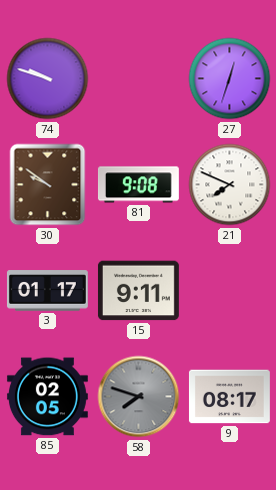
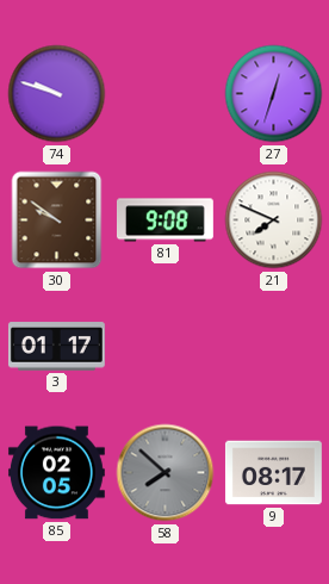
15: 9:11 -> none (138, 291)
58: 7:48 -> 7:52 (166, 473)
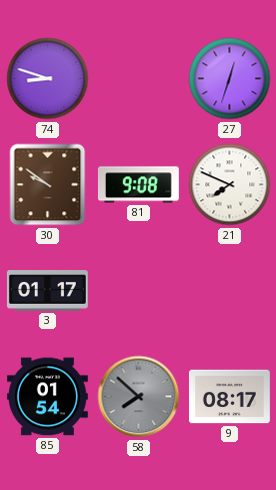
74: 9:48 -> 8:48 (48, 79)
85: 02:05 -> 01:54 (47, 397)
